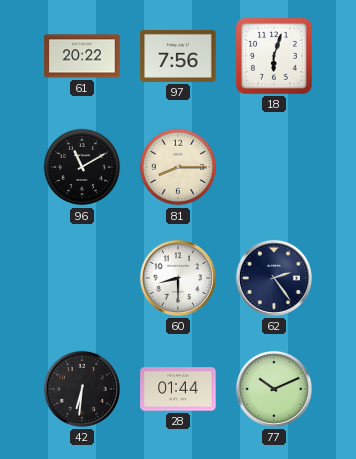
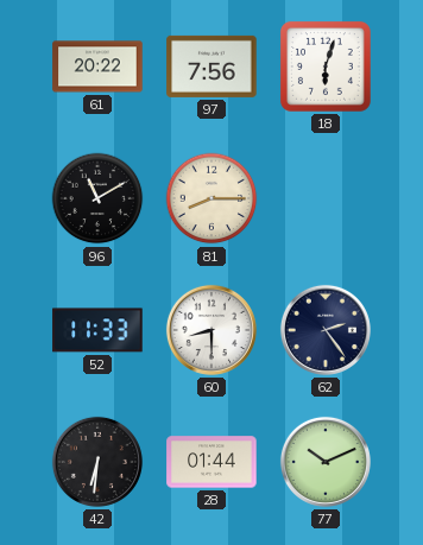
52: none -> 11:33 (97, 330)
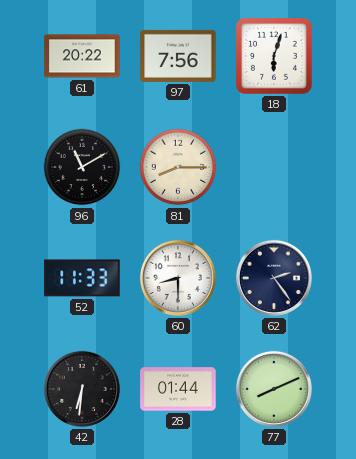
77: 10:11 -> 8:11 (274, 389)
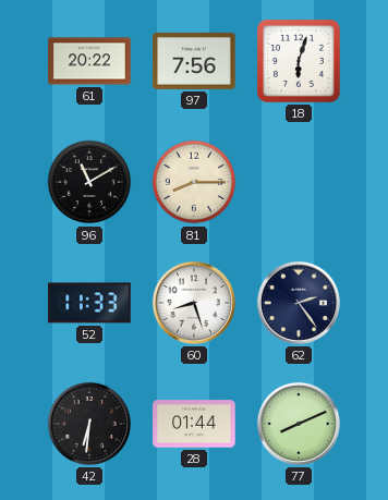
60: 8:30 -> 8:27 (194, 303)
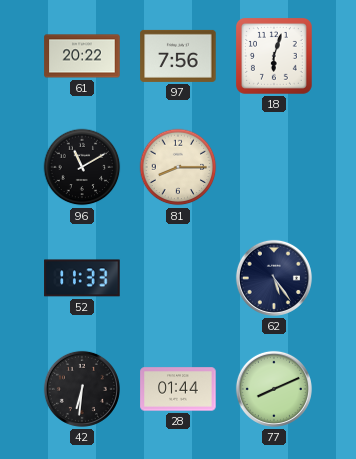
60: 8:27 -> none (194, 303)
62: 2:24 -> 5:24 (274, 278)
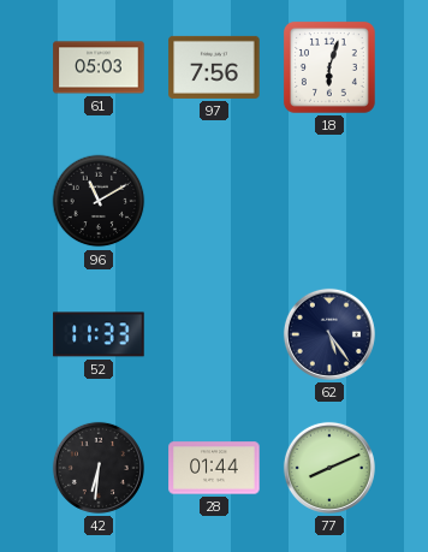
61: 20:22 -> 05:03 (99, 67)
81: 8:15 -> none (178, 167)
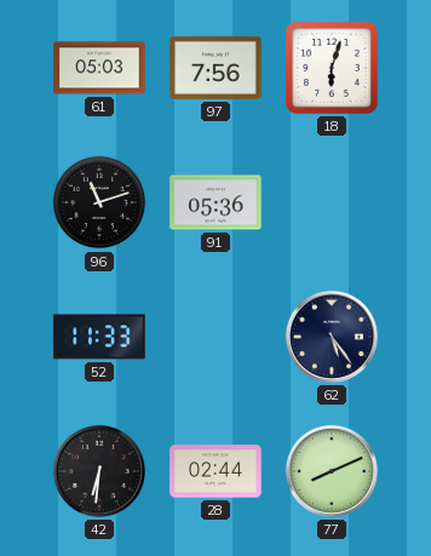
96: 11:10 -> 11:12 (99, 202)
91: none -> 05:36 (215, 202)
28: 01:44 -> 02:44 (215, 471)
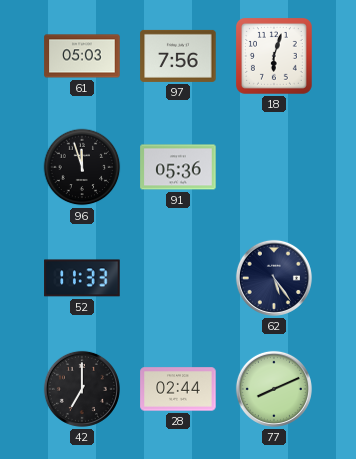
96: 11:12 -> 11:57 (82, 167)
42: 6:31 -> 7:00 (82, 389)
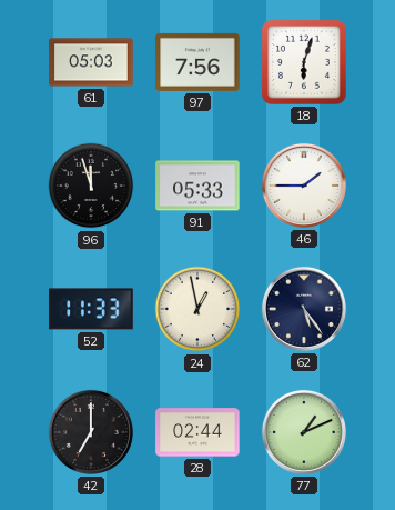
91: 05:36 -> 05:33 (197, 186)
46: none -> 1:45 (304, 186)
24: none -> 12:58 (197, 309)
77: 8:11 -> 1:11 (304, 432)
